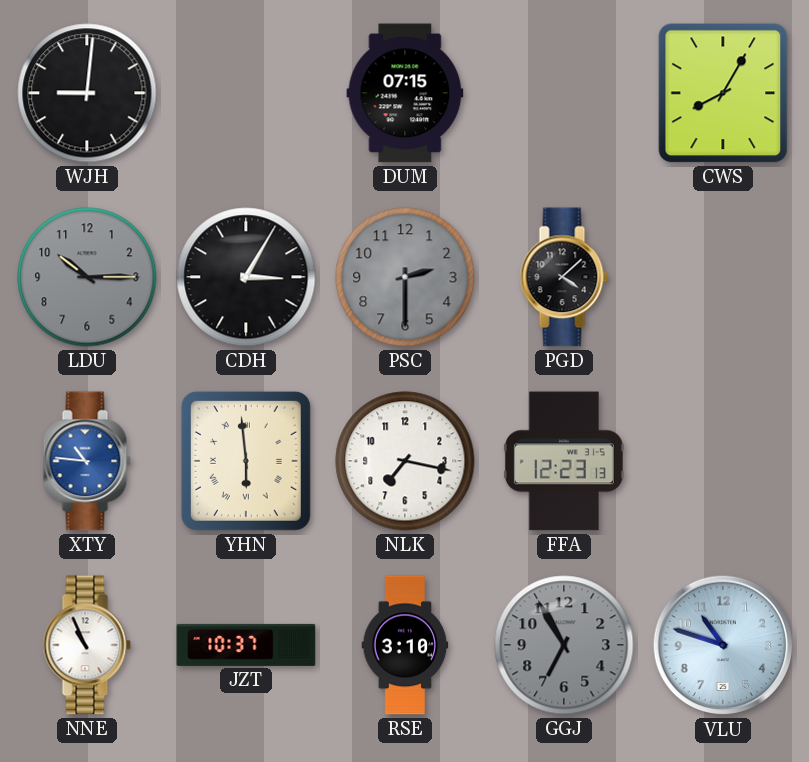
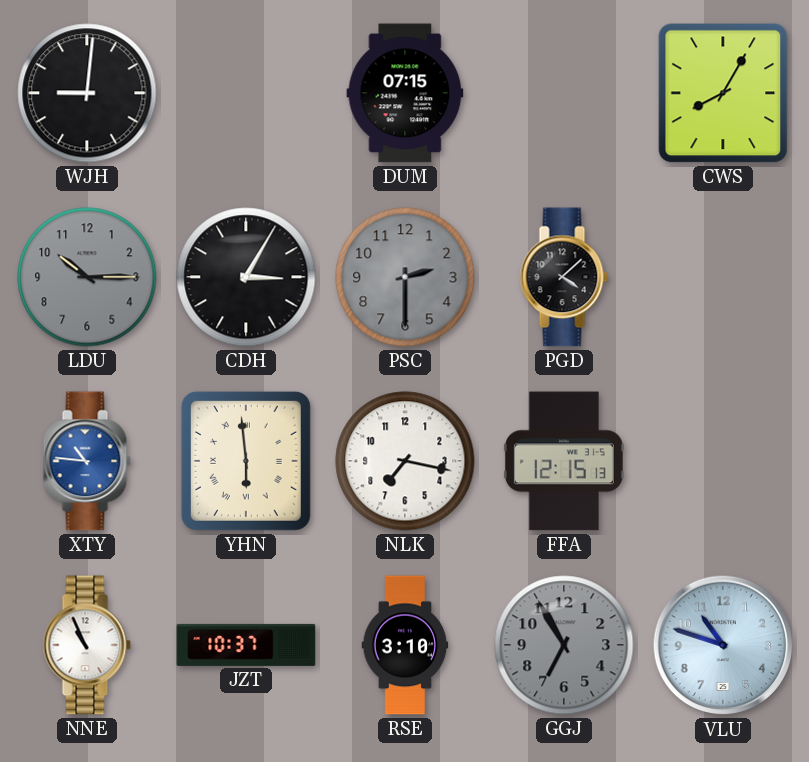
FFA: 12:23 -> 12:15 (564, 461)
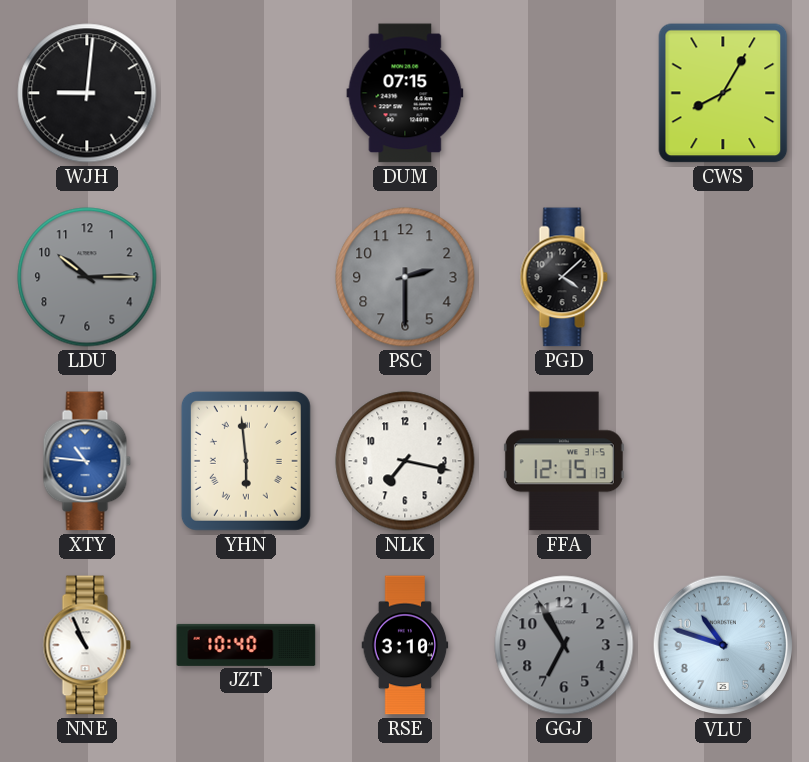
CDH: 3:05 -> none (246, 277)
JZT: 10:37 -> 10:40 (246, 645)
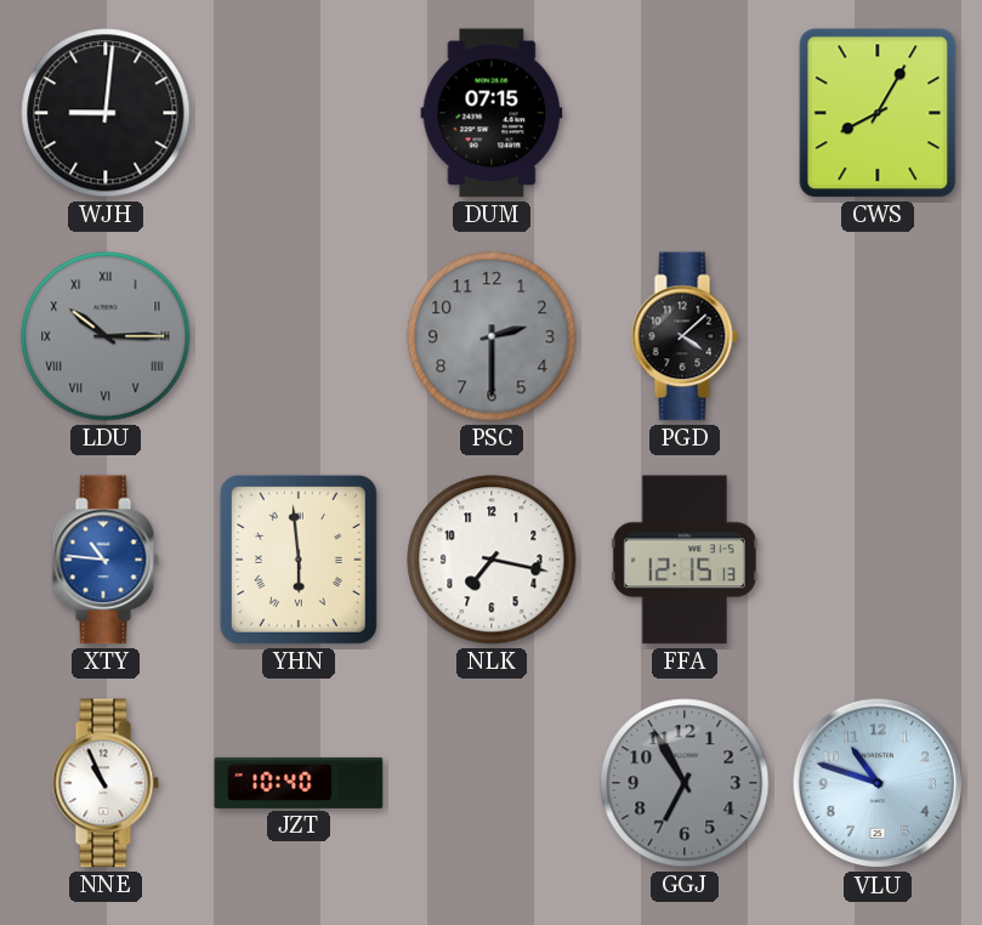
LDU numerals: Arabic -> Roman (106, 336)
RSE: 3:10 -> none (405, 645)
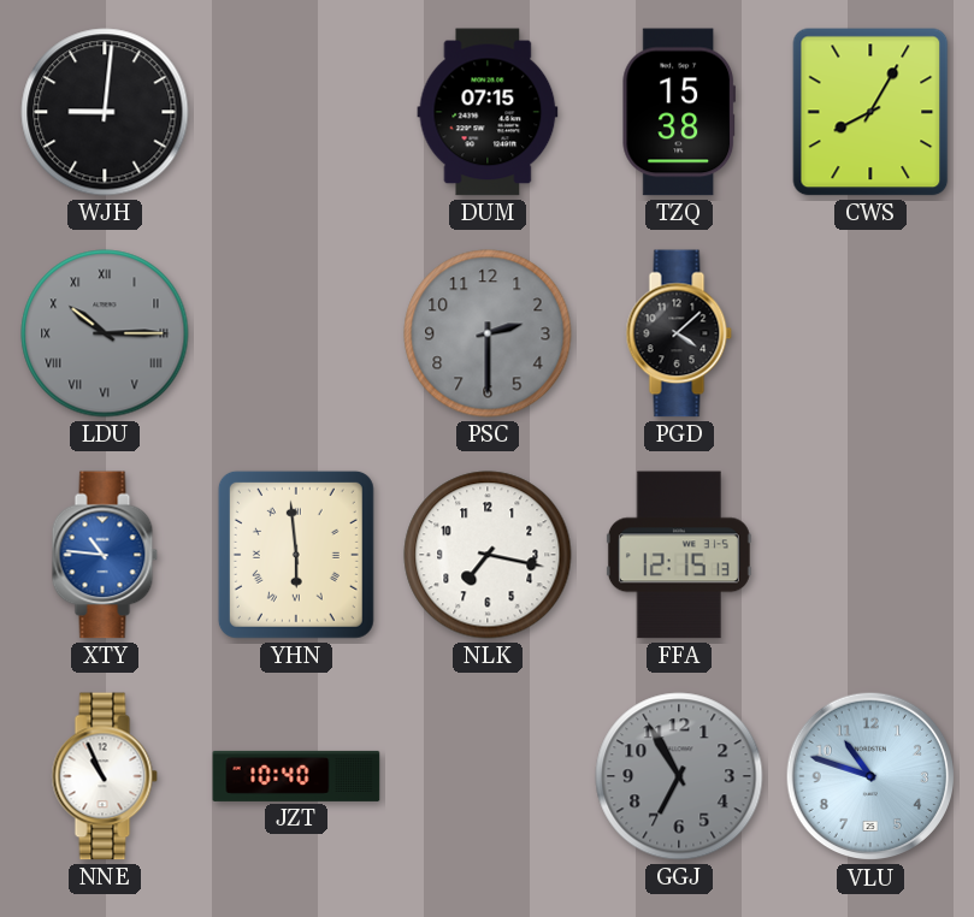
TZQ: none -> 15:38 (679, 112)
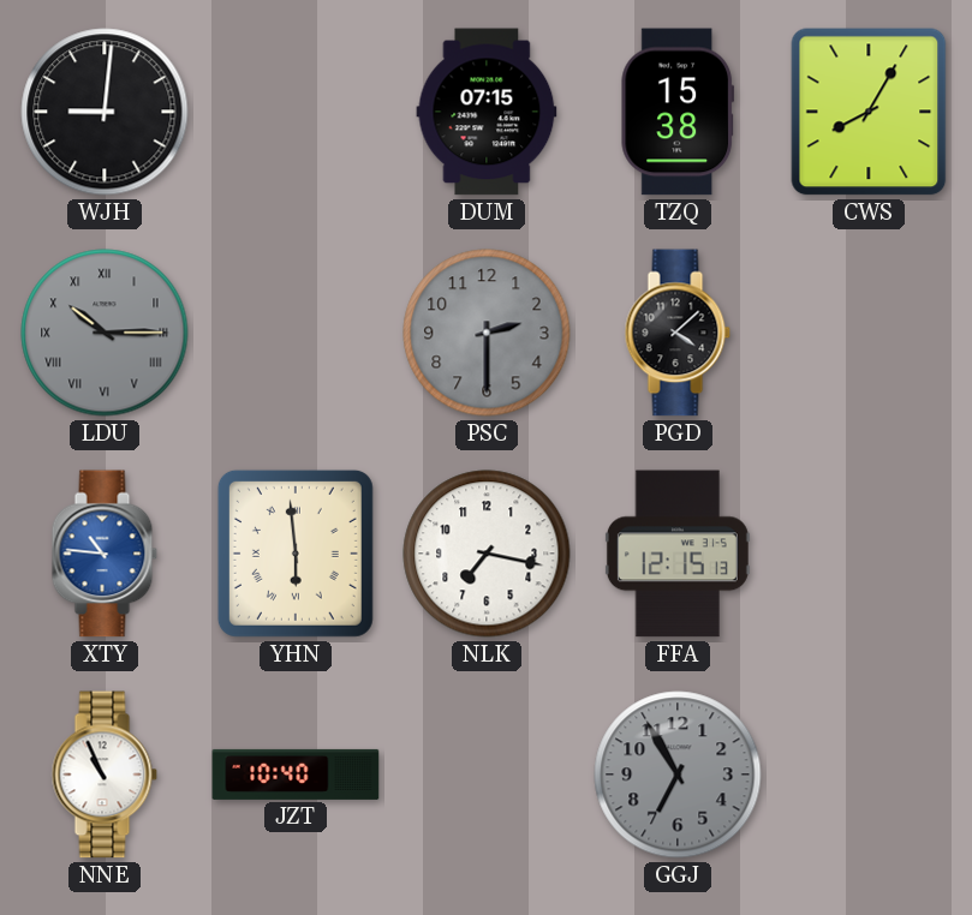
VLU: 10:48 -> none (870, 776)
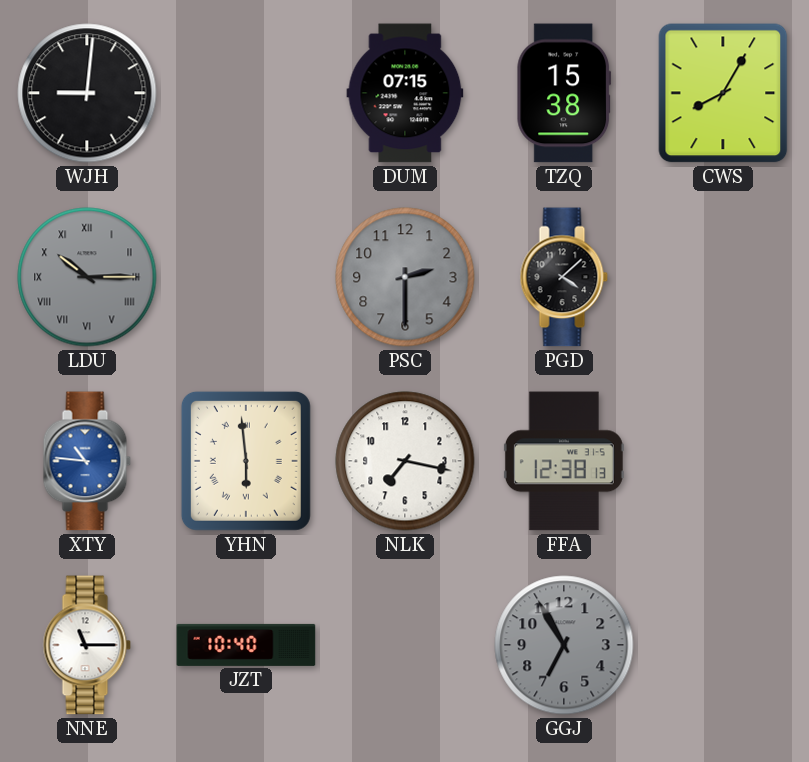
FFA: 12:15 -> 12:38 (564, 461)
NNE: 10:56 -> 11:15 (87, 645)
